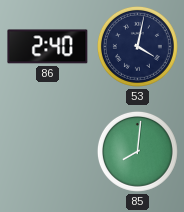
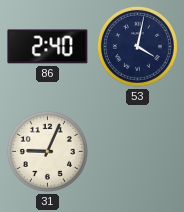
31: none -> 9:04 (47, 151)
85: 8:01 -> none (137, 151)
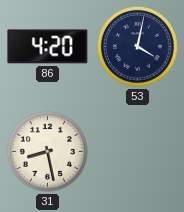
86: 2:40 -> 4:20 (48, 47)
31: 9:04 -> 8:28 (47, 151)
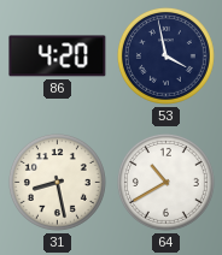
53: 4:02 -> 3:58 (165, 55)
64: none -> 10:40 (165, 182)
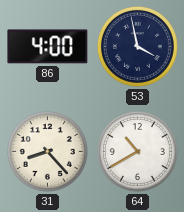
86: 4:20 -> 4:00 (48, 47)
31: 8:28 -> 8:23 (47, 151)
